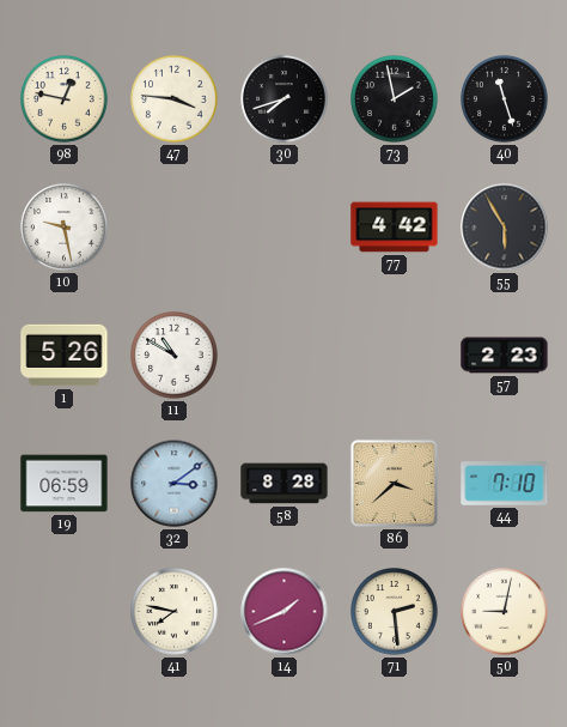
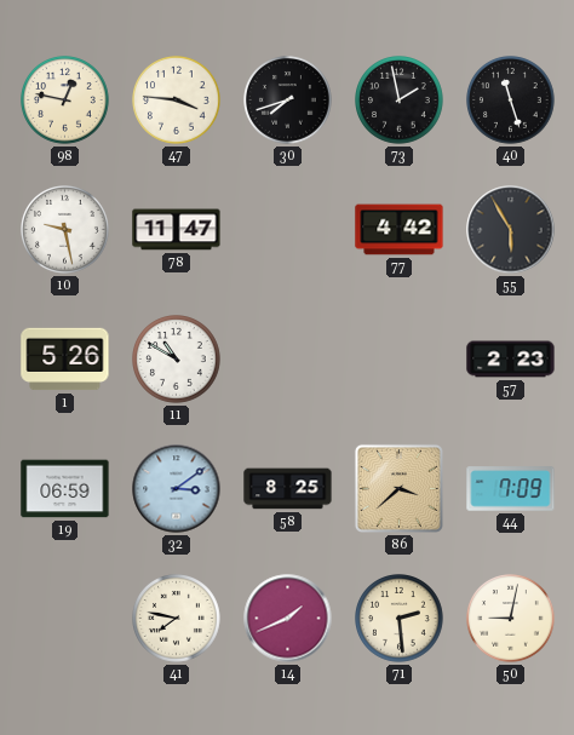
78: none -> 11:47 (177, 230)
58: 8:28 -> 8:25 (288, 489)
44: 7:10 -> 7:09 (511, 489)
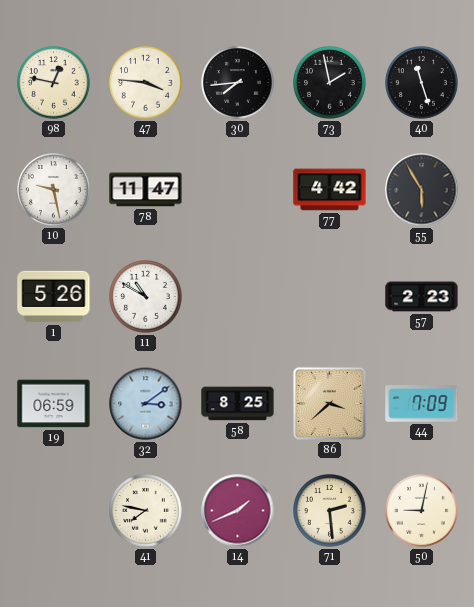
30: 7:42 -> 7:44 (238, 83)
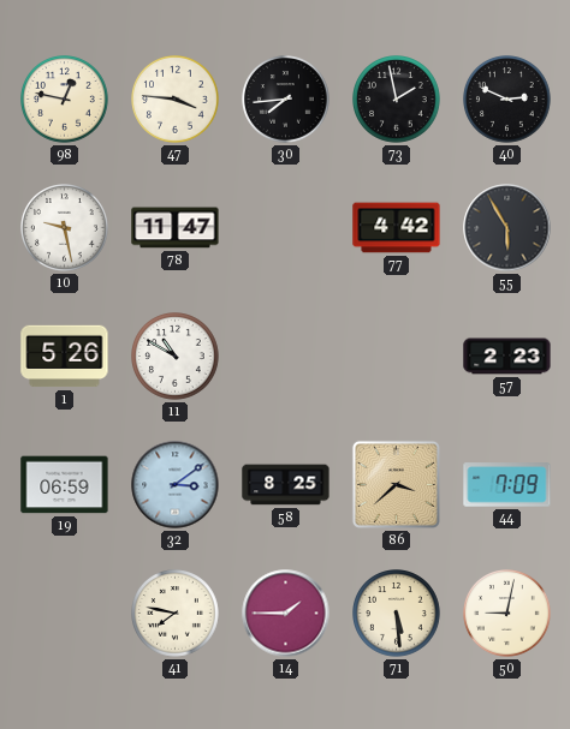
40: 11:27 -> 2:49 (507, 100)
14: 1:41 -> 1:45 (286, 614)
71: 2:29 -> 5:29 (397, 614)
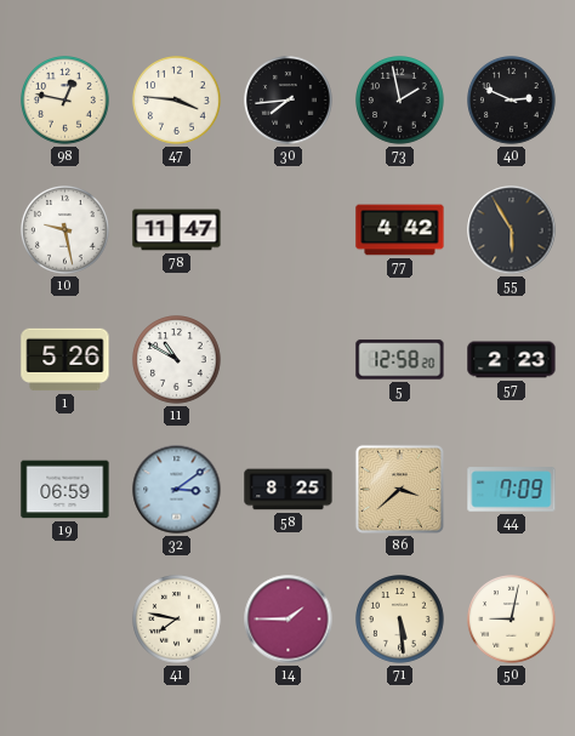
5: none -> 12:58 (400, 360)
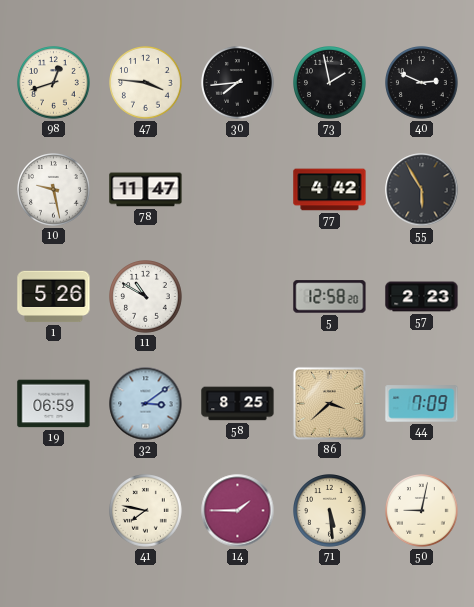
98: 12:47 -> 12:42 (54, 83)
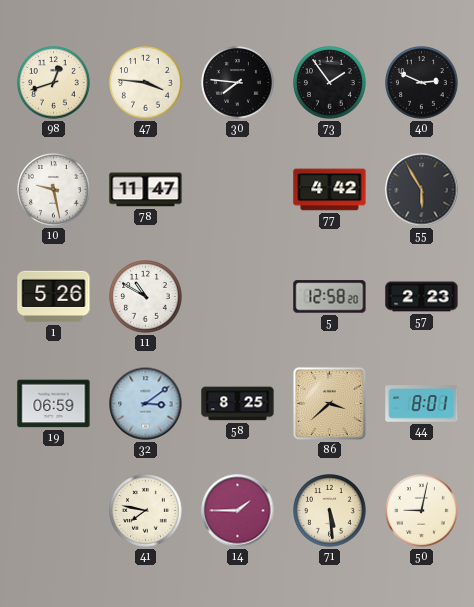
30: 7:44 -> 7:46 (238, 83)
73: 1:58 -> 1:54 (330, 83)
44: 7:09 -> 8:01 (422, 404)
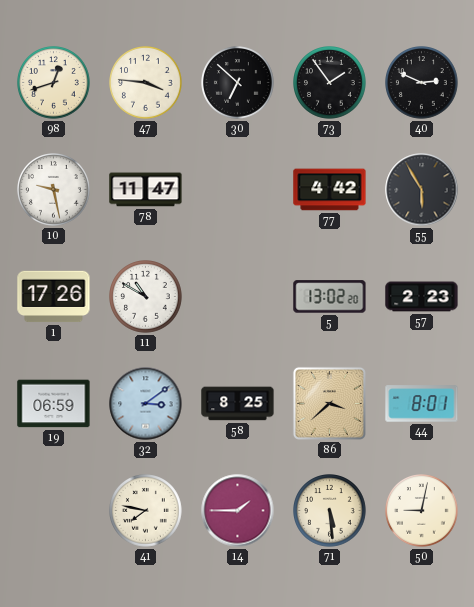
30: 7:46 -> 6:52 (238, 83)
1: 5:26 -> 17:26 (54, 297)
5: 12:58 -> 13:02 (330, 297)
